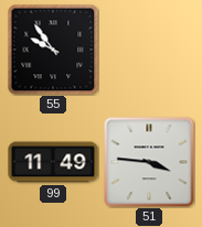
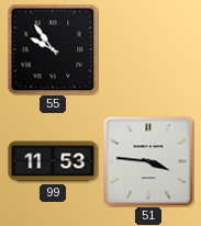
99: 11:49 -> 11:53 (53, 161)
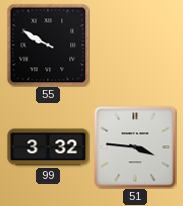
55: 9:54 -> 9:50 (48, 45)
99: 11:53 -> 3:32 (48, 147)
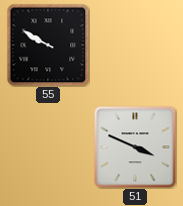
99: 3:32 -> none (48, 147)
51: 3:46 -> 3:49 (135, 147)
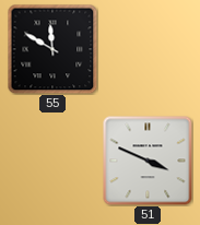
55: 9:50 -> 11:50 (52, 49)
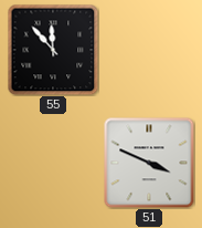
55: 11:50 -> 11:53 (53, 50)
